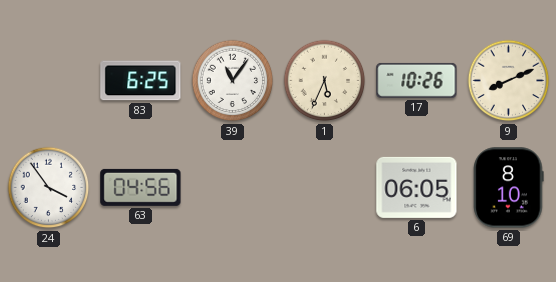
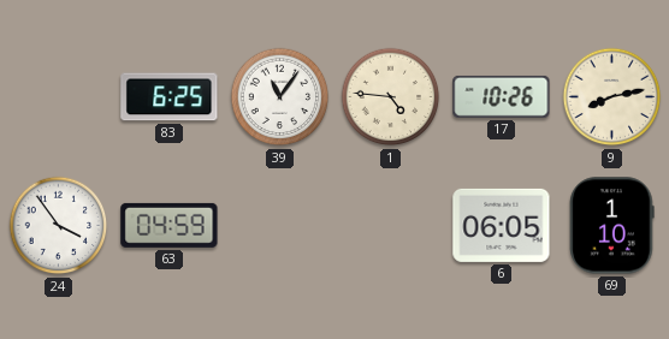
1: 5:34 -> 4:46 (391, 97)
9: 8:11 -> 8:13 (612, 97)
63: 04:56 -> 04:59 (170, 225)
69: 8:10 -> 1:10 (612, 226)
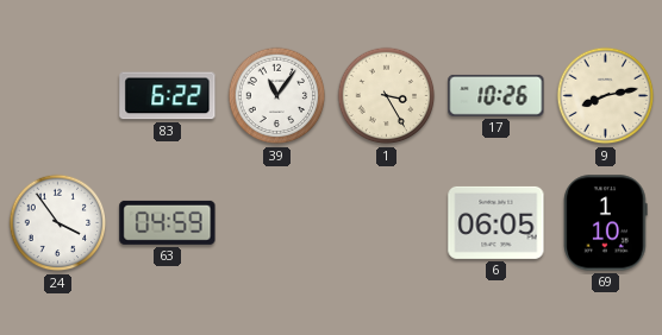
83: 6:25 -> 6:22 (168, 96)
1: 4:46 -> 3:25 (387, 96)
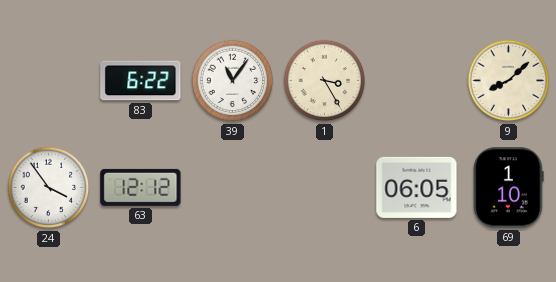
17: 10:26 -> none (496, 95)
9: 8:13 -> 8:08 (509, 81)
63: 04:59 -> 12:12 (141, 187)
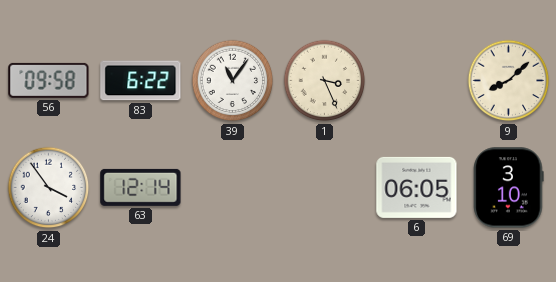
56: none -> 09:58 (49, 80)
1: 3:25 -> 3:26 (325, 81)
63: 12:12 -> 12:14 (141, 187)
69: 1:10 -> 3:10 (509, 188)
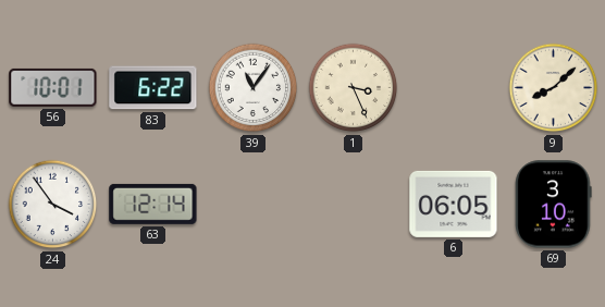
56: 09:58 -> 10:01 (53, 87)
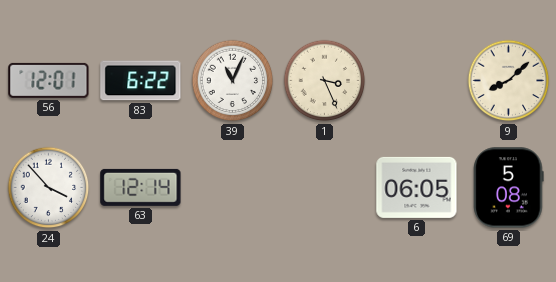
56: 10:01 -> 12:01 (49, 80)
39: 11:06 -> 11:04 (233, 81)
24: 3:54 -> 3:53 (49, 188)
69: 3:10 -> 5:08 (509, 188)
